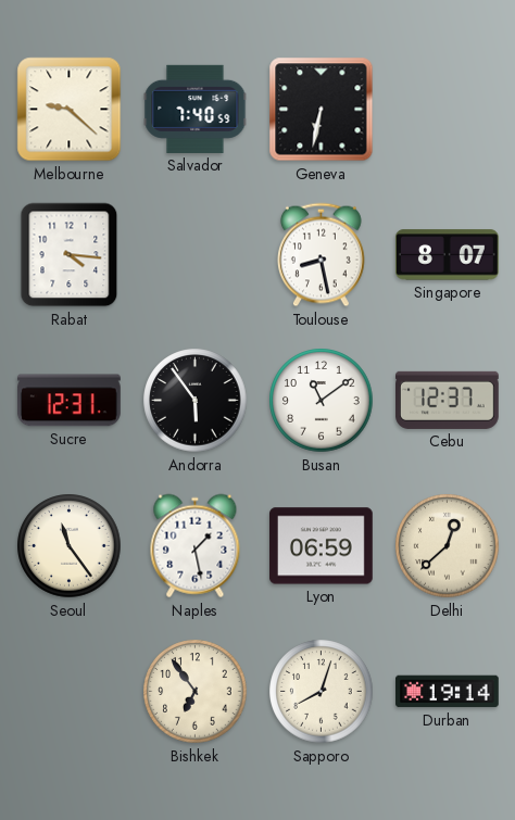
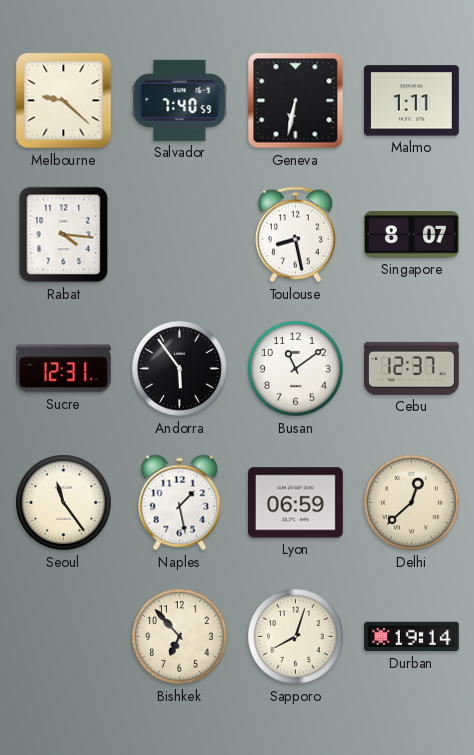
Malmo: none -> 1:11 (412, 101)
Bishkek: 6:54 -> 6:53 (180, 637)
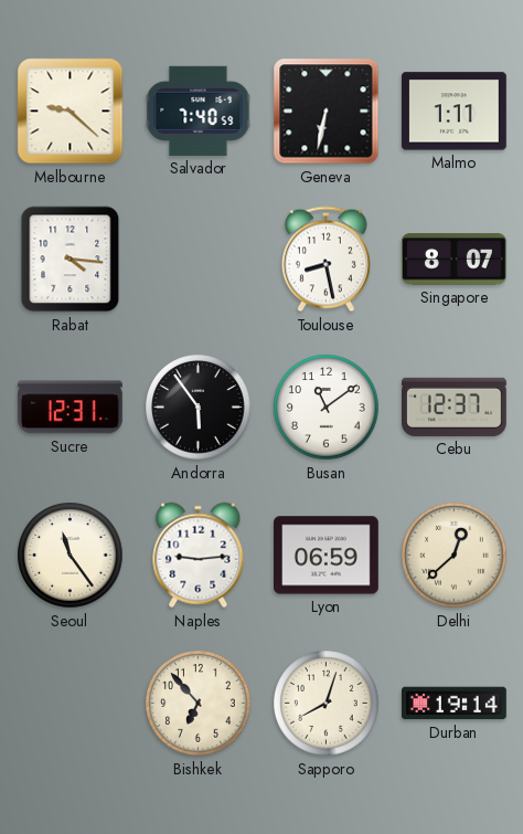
Naples: 1:28 -> 9:14 (199, 556)
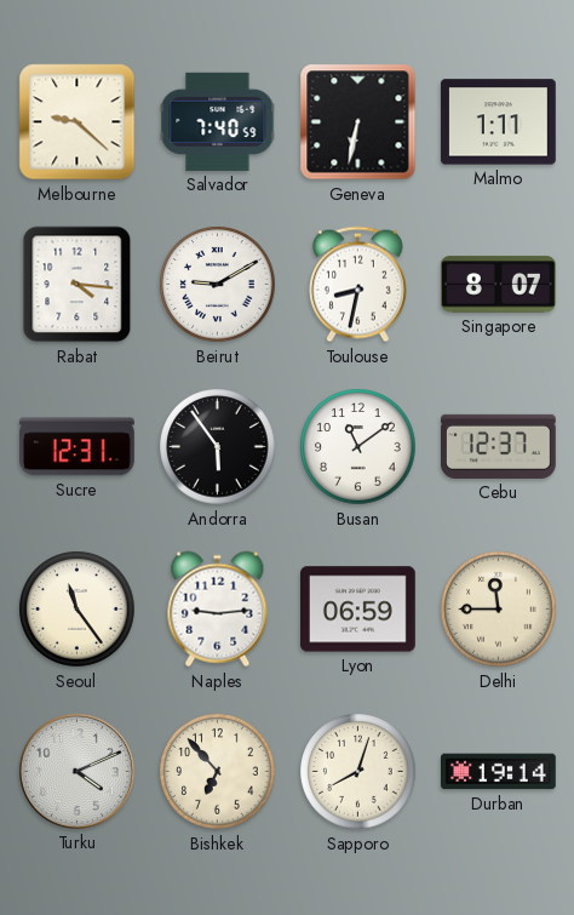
Beirut: none -> 9:10 (218, 285)
Toulouse: 8:28 -> 8:32 (357, 285)
Delhi: 12:38 -> 11:45 (499, 610)
Turku: none -> 4:11 (76, 771)
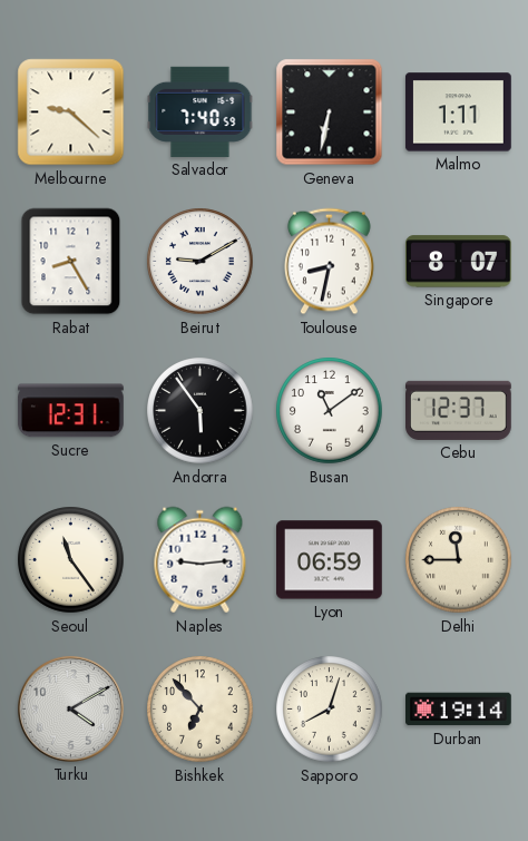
Rabat: 4:16 -> 8:25 (71, 262)
Turku: 4:11 -> 4:10 (70, 708)
